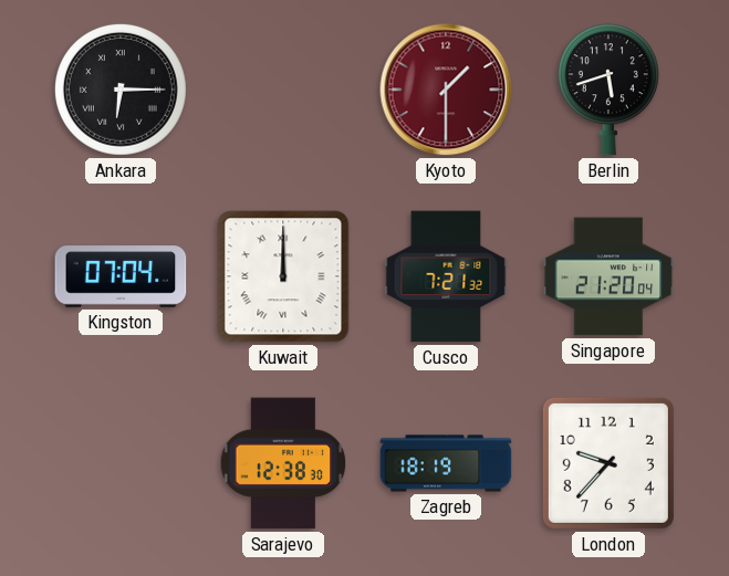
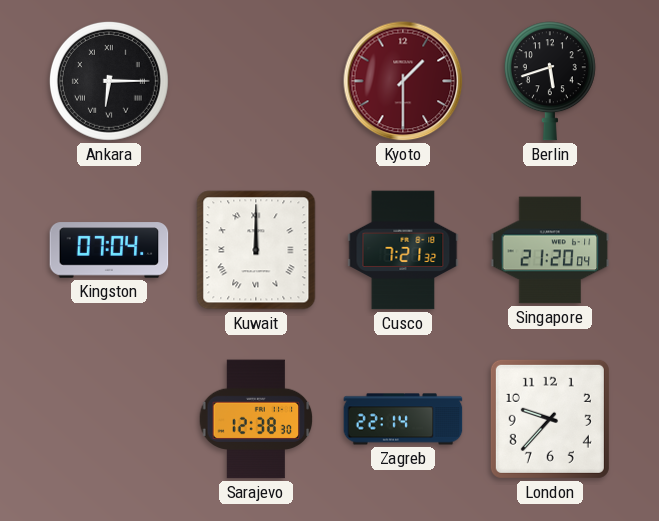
Zagreb: 18:19 -> 22:14 (403, 419)
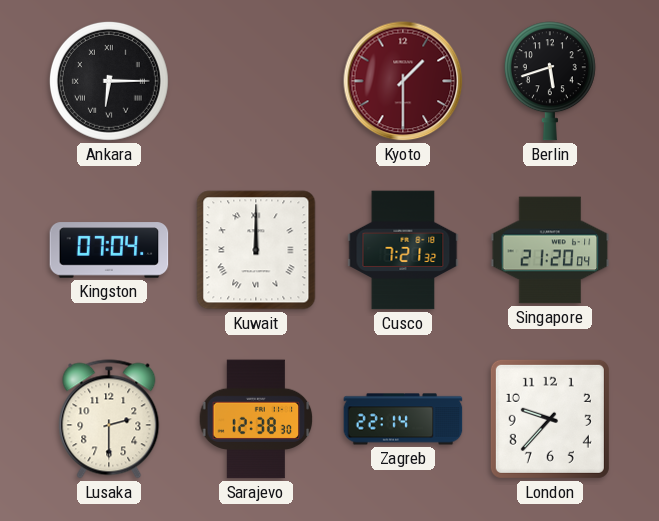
Lusaka: none -> 2:30 (109, 419)
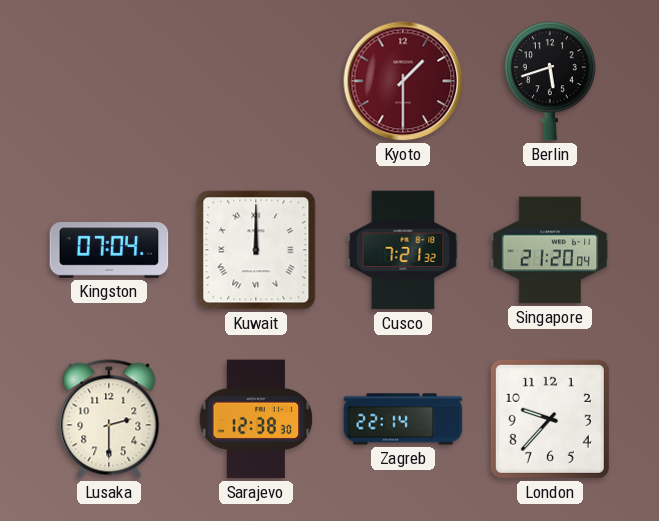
Ankara: 6:15 -> none (109, 81)
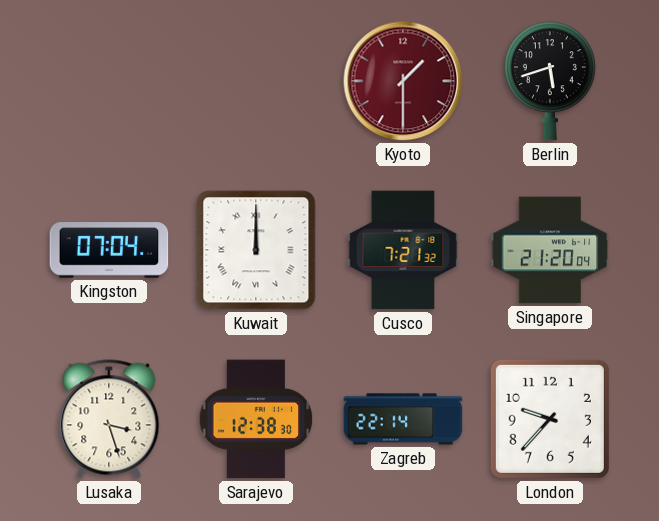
Lusaka: 2:30 -> 3:27 (109, 419)
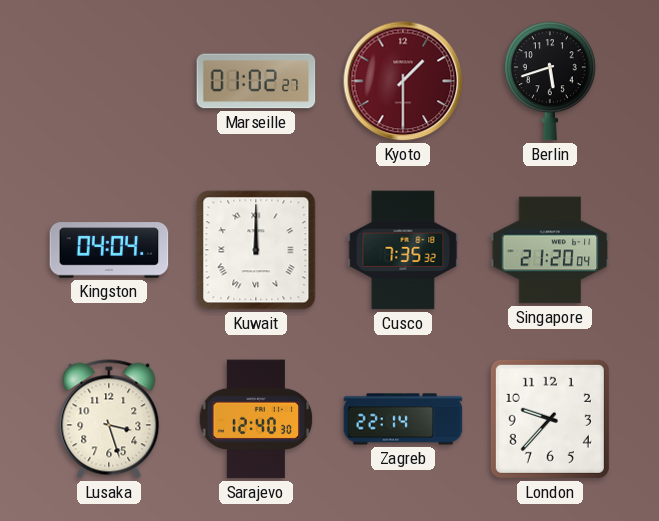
Marseille: none -> 01:02 (256, 81)
Kingston: 07:04 -> 04:04 (109, 250)
Cusco: 7:21 -> 7:35 (403, 250)
Sarajevo: 12:38 -> 12:40 (256, 419)
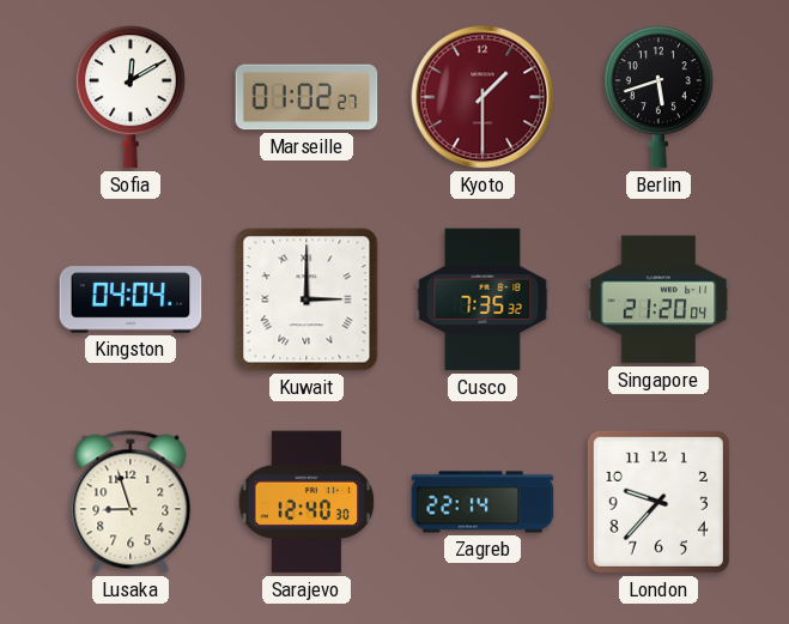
Sofia: none -> 12:10 (131, 97)
Kuwait: 12:00 -> 3:00 (307, 299)
Lusaka: 3:27 -> 8:57 (131, 502)
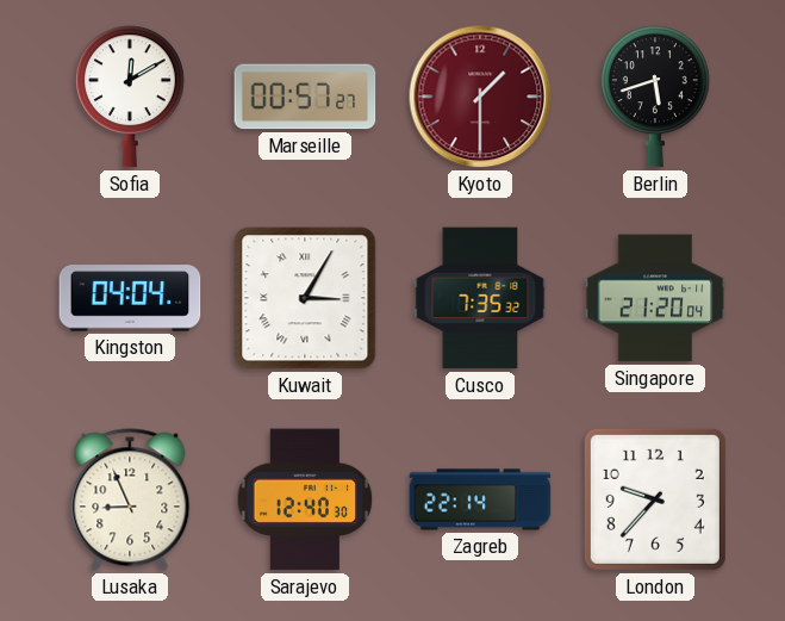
Marseille: 01:02 -> 00:57 (305, 97)
Kuwait: 3:00 -> 3:05 (305, 298)
Lusaka: 8:57 -> 8:56 (130, 499)
